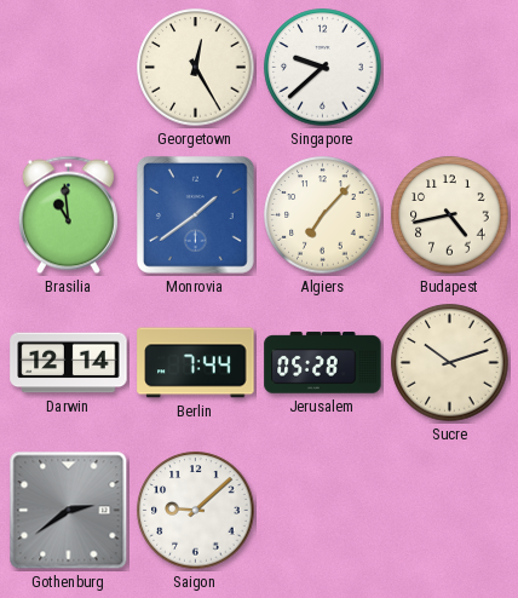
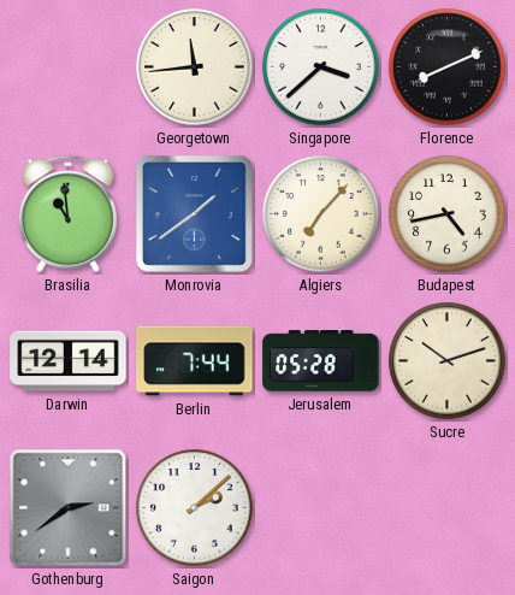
Georgetown: 12:25 -> 11:44 (195, 67)
Singapore: 9:38 -> 3:38 (321, 67)
Florence: none -> 8:11 (448, 67)
Saigon: 9:08 -> 2:08 (195, 508)
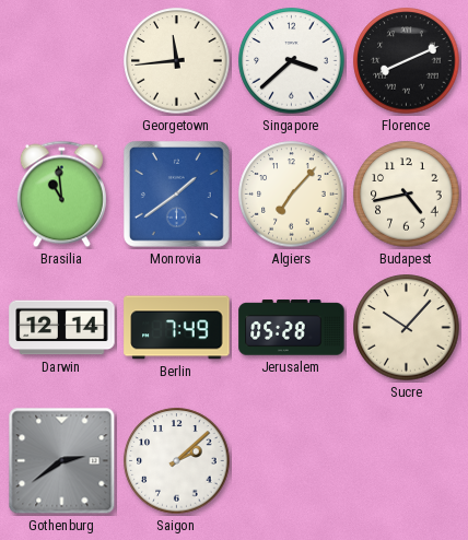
Berlin: 7:44 -> 7:49 (177, 328)
Sucre: 10:12 -> 10:07 (407, 328)
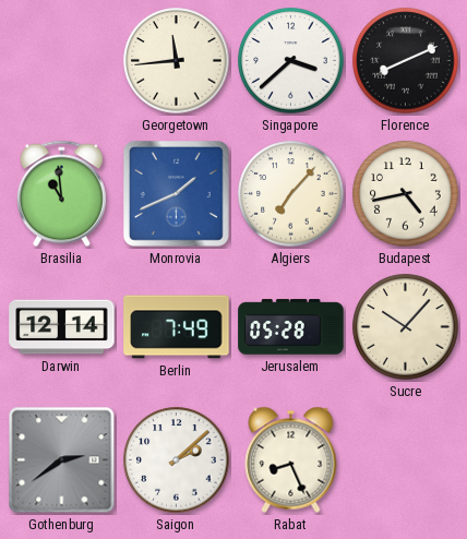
Monrovia: 1:39 -> 1:41 (176, 193)
Rabat: none -> 8:26 (291, 459)
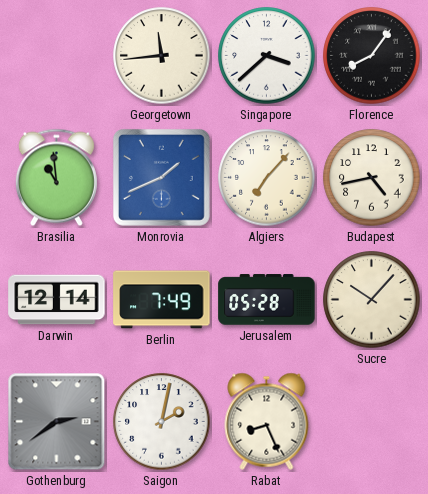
Florence: 8:11 -> 8:06 (372, 56)
Saigon: 2:08 -> 2:02 (162, 422)
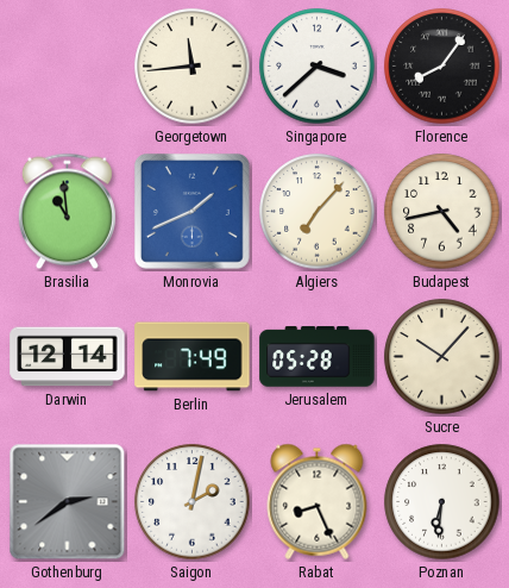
Poznan: none -> 6:31 (442, 502)
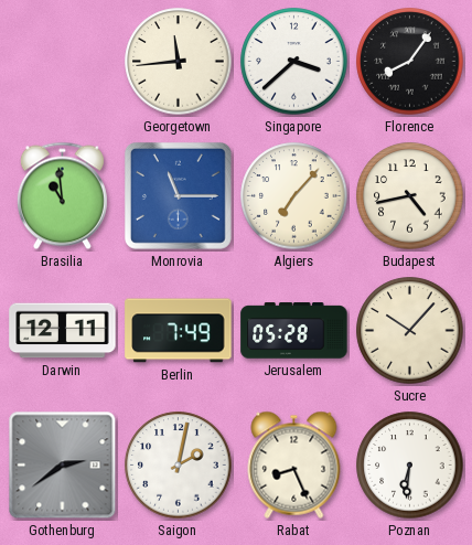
Monrovia: 1:41 -> 11:15 (178, 195)
Darwin: 12:14 -> 12:11 (63, 331)
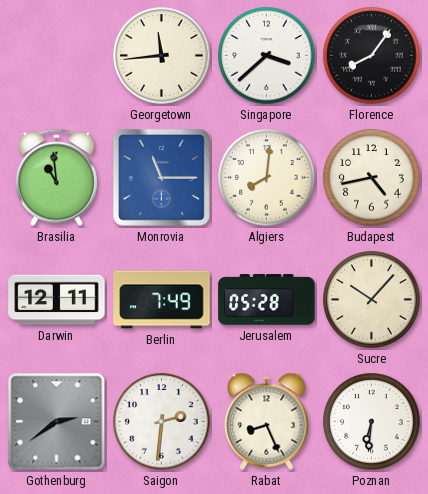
Algiers: 7:07 -> 8:01 (267, 178)
Saigon: 2:02 -> 2:31 (162, 422)
